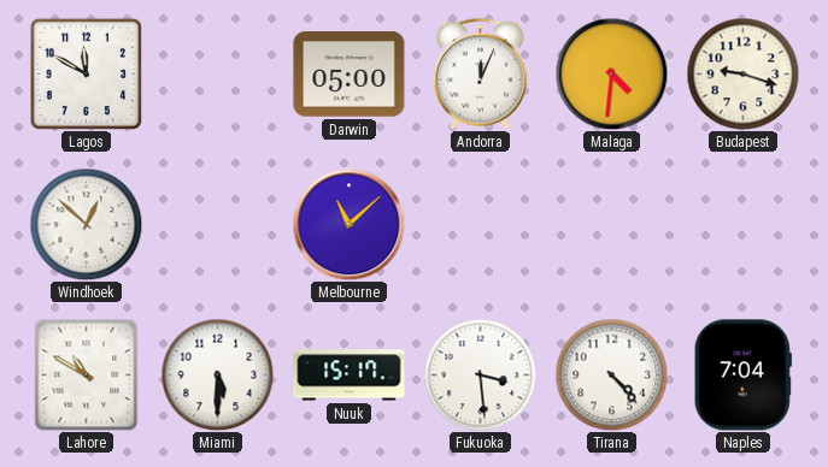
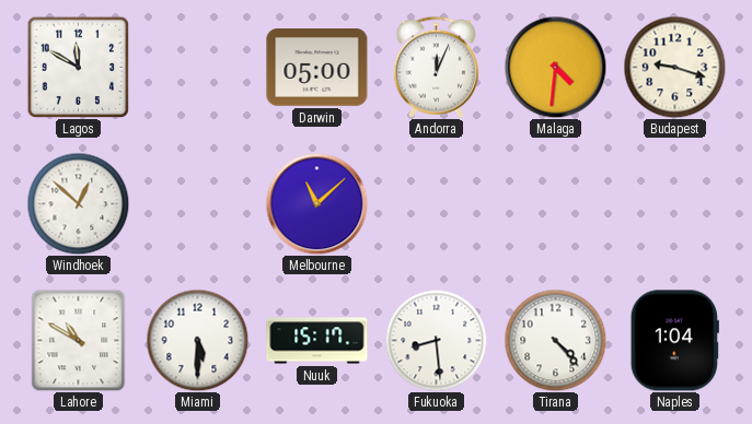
Fukuoka: 3:29 -> 8:29 (436, 340)
Naples: 7:04 -> 1:04 (674, 341)
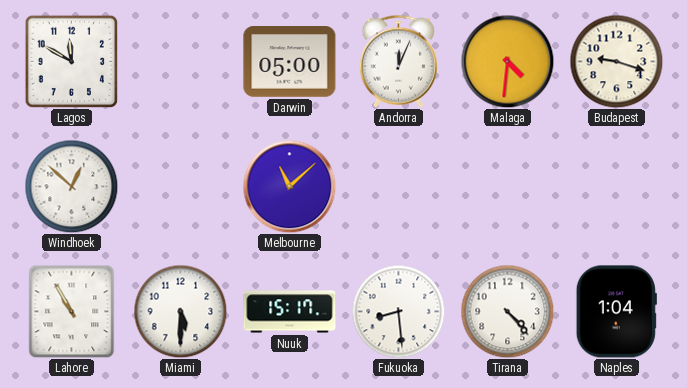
Lahore: 10:50 -> 10:55 (72, 311)
